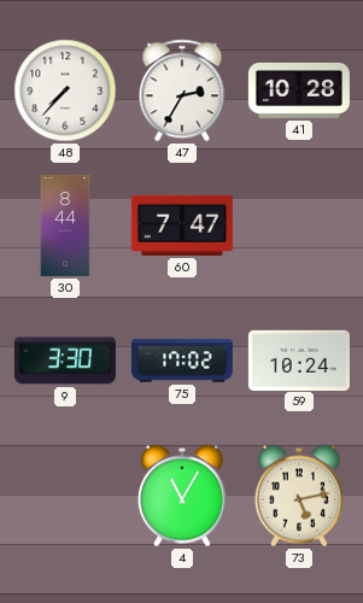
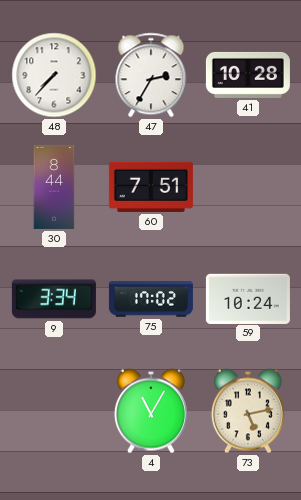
60: 7:47 -> 7:51 (151, 187)
9: 3:30 -> 3:34 (54, 299)
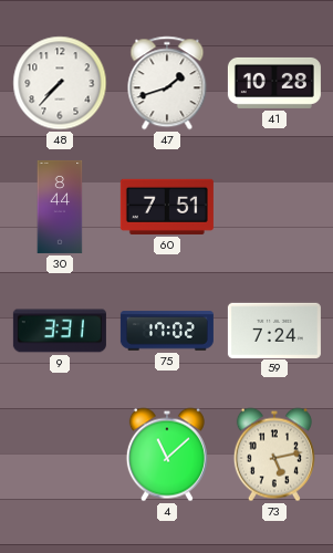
47: 2:35 -> 1:42 (167, 83)
9: 3:34 -> 3:31 (60, 331)
59: 10:24 -> 7:24 (274, 330)
4: 11:05 -> 11:08 (167, 455)
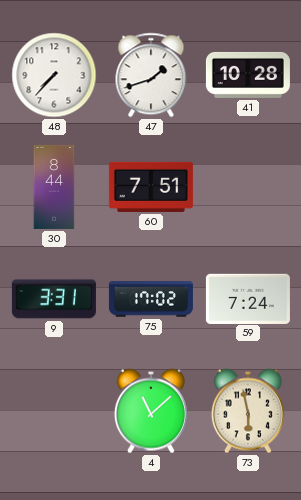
73: 5:13 -> 5:58 (248, 411)
